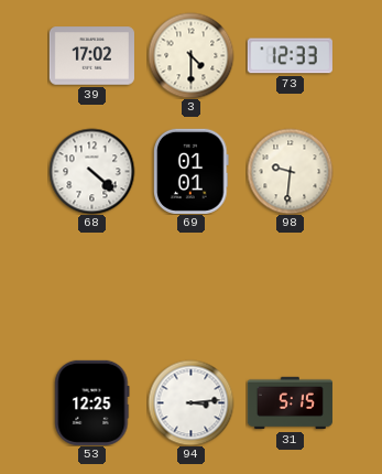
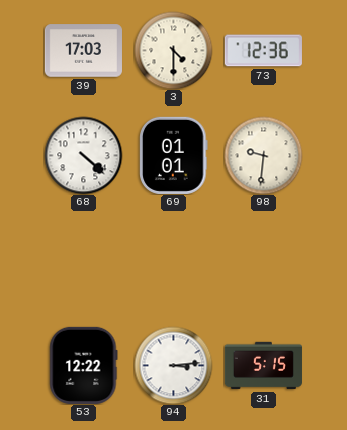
39: 17:02 -> 17:03 (83, 51)
73: 12:33 -> 12:36 (263, 51)
53: 12:25 -> 12:22 (84, 365)
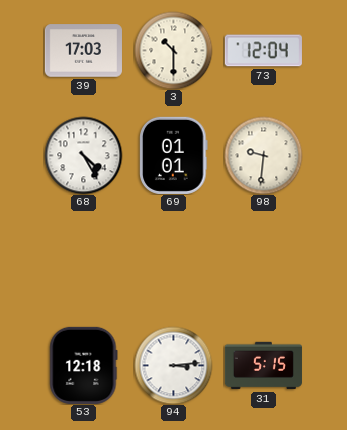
3: 4:30 -> 10:30 (173, 50)
73: 12:36 -> 12:04 (263, 51)
68: 4:22 -> 4:25 (83, 155)
53: 12:22 -> 12:18 (84, 365)
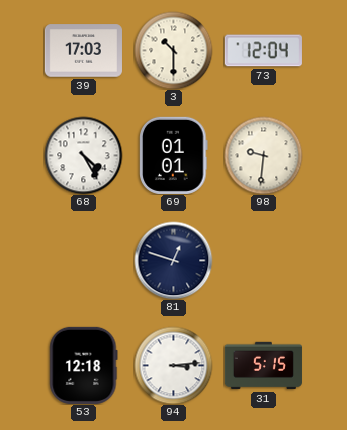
81: none -> 12:48 (173, 260)
